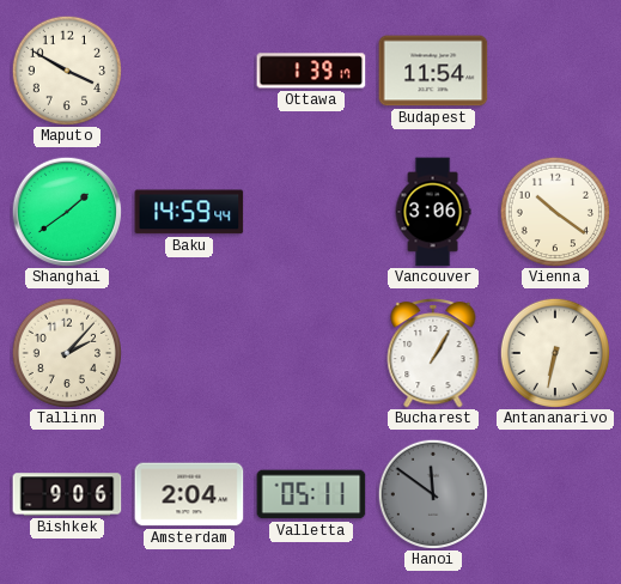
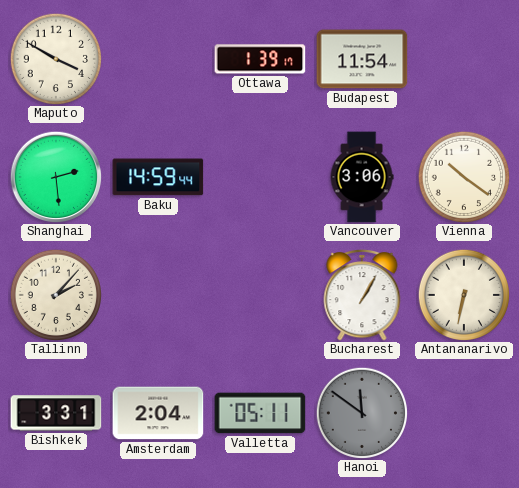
Shanghai: 1:39 -> 2:29 (56, 177)
Bishkek: 9:06 -> 3:31 (56, 413)
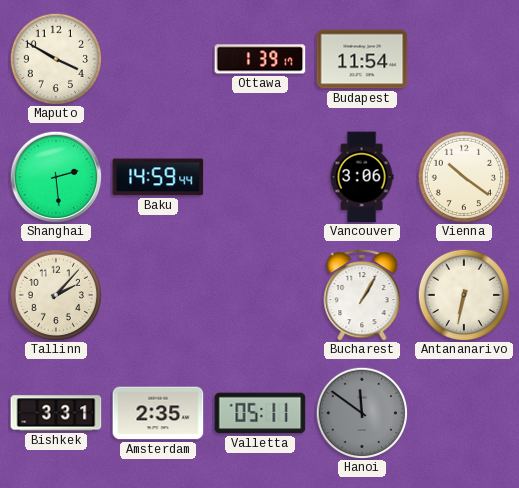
Amsterdam: 2:04 -> 2:35 (158, 413)
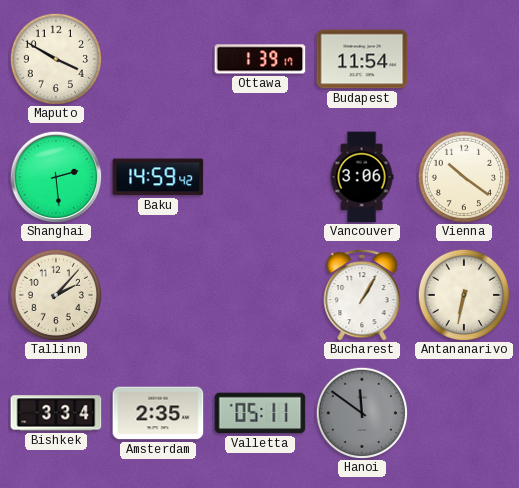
Baku: 14:59:44 -> 14:59:42 (158, 177)
Bishkek: 3:31 -> 3:34 (56, 413)
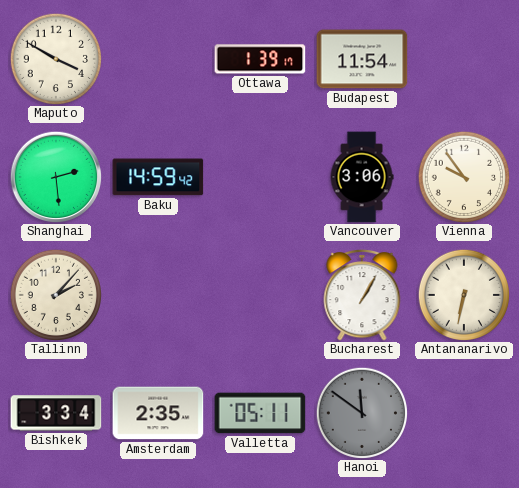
Vienna: 10:21 -> 9:54 (463, 176)
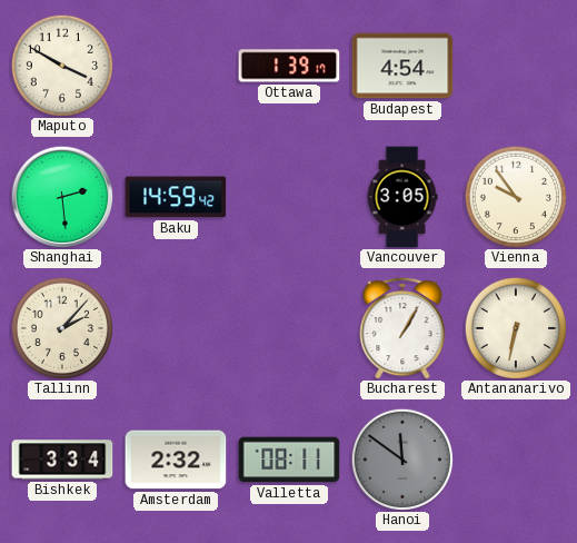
Budapest: 11:54 -> 4:54 (402, 66)
Vancouver: 3:06 -> 3:05 (402, 197)
Amsterdam: 2:35 -> 2:32 (176, 460)
Valletta: 05:11 -> 08:11 (289, 460)
